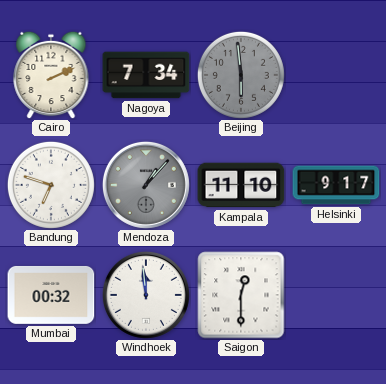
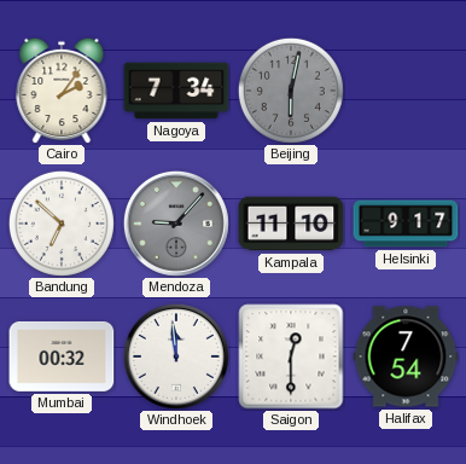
Cairo: 2:11 -> 2:06 (62, 91)
Beijing: 5:59 -> 6:02 (291, 91)
Bandung: 6:48 -> 6:52 (62, 224)
Mendoza: 1:07 -> 9:07 (176, 224)
Halifax: none -> 7:54 (406, 356)
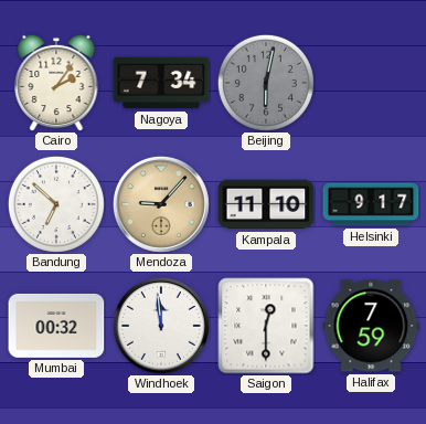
Mendoza dial: grey -> champagne (161, 204)
Halifax: 7:54 -> 7:59 (371, 326)
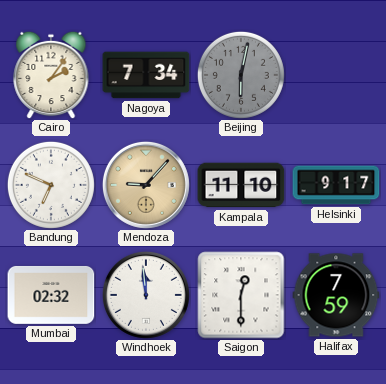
Bandung: 6:52 -> 6:49 (51, 185)
Mumbai: 00:32 -> 02:32 (51, 295)
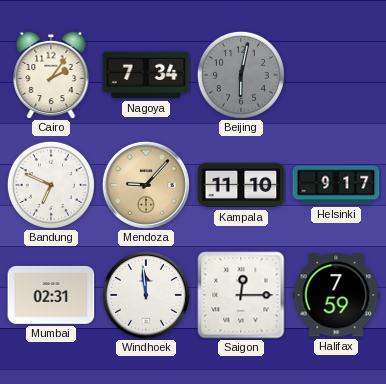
Mumbai: 02:32 -> 02:31 (51, 295)
Saigon: 12:30 -> 12:15 (241, 295)
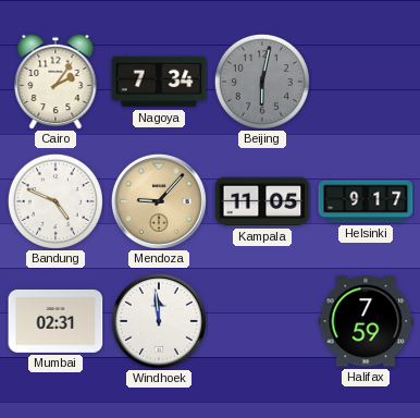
Bandung: 6:49 -> 4:49 (55, 201)
Kampala: 11:10 -> 11:05 (262, 201)
Saigon: 12:15 -> none (241, 295)
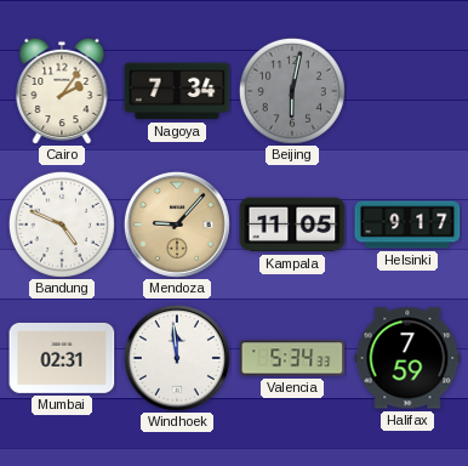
Valencia: none -> 5:34 (292, 358)
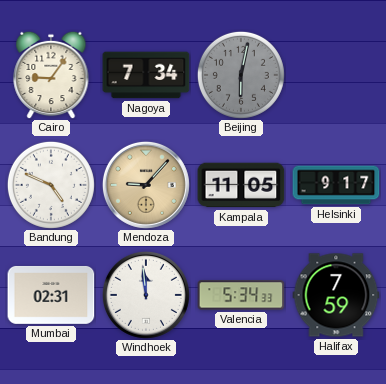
Cairo: 2:06 -> 9:06 (51, 75)
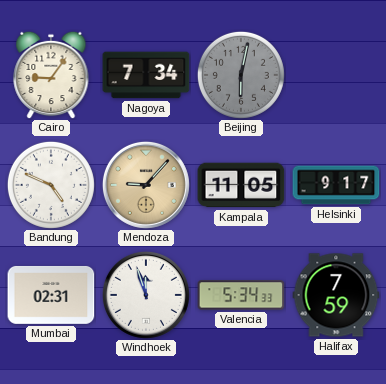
Windhoek: 11:59 -> 11:57 (146, 295)
